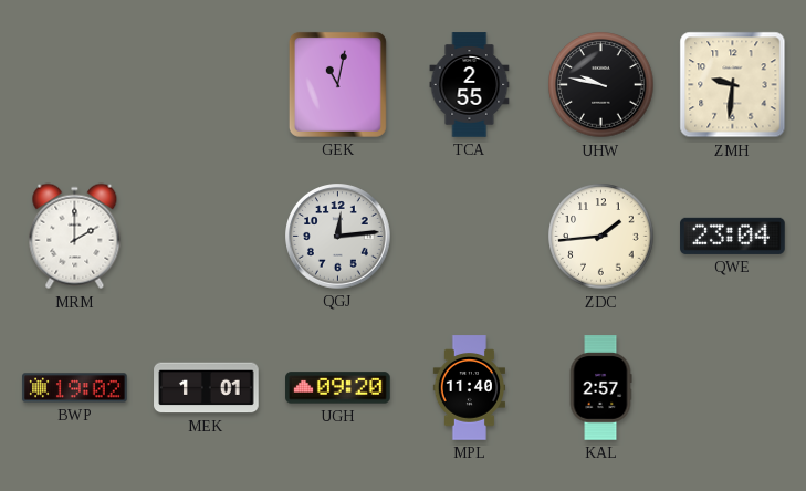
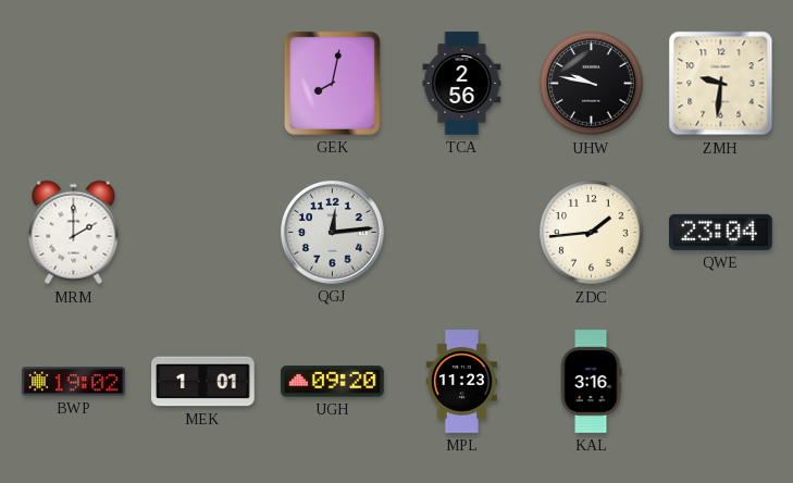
GEK: 11:02 -> 8:02 (332, 83)
TCA: 2:55 -> 2:56 (462, 84)
MPL: 11:40 -> 11:23 (462, 382)
KAL: 2:57 -> 3:16 (591, 382)
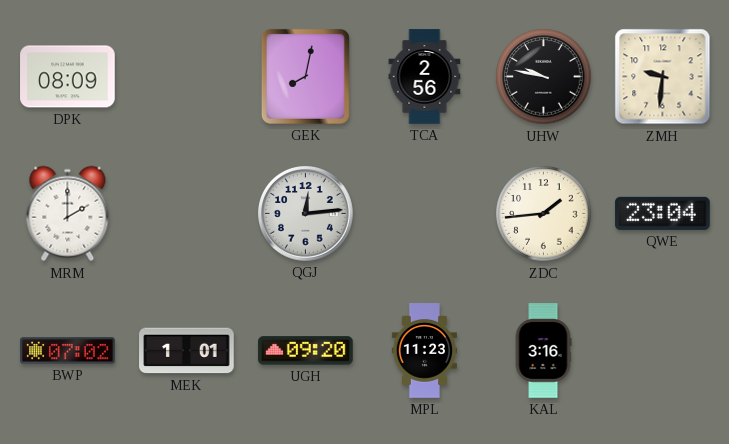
DPK: none -> 08:09 (68, 77)
BWP: 19:02 -> 07:02 (68, 351)
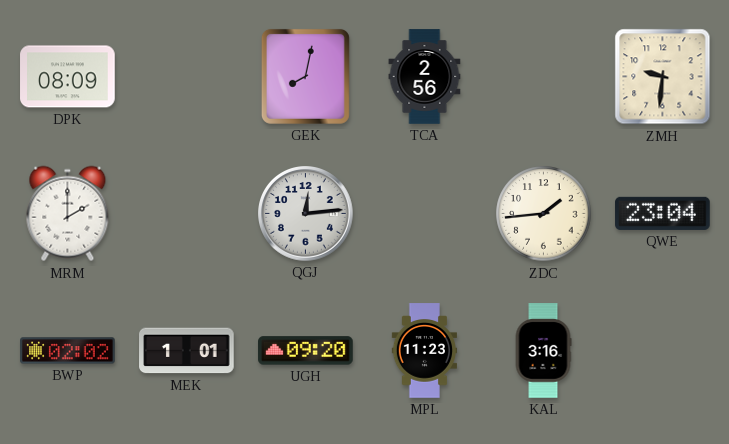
UHW: 9:47 -> none (544, 77)
BWP: 07:02 -> 02:02 (68, 351)
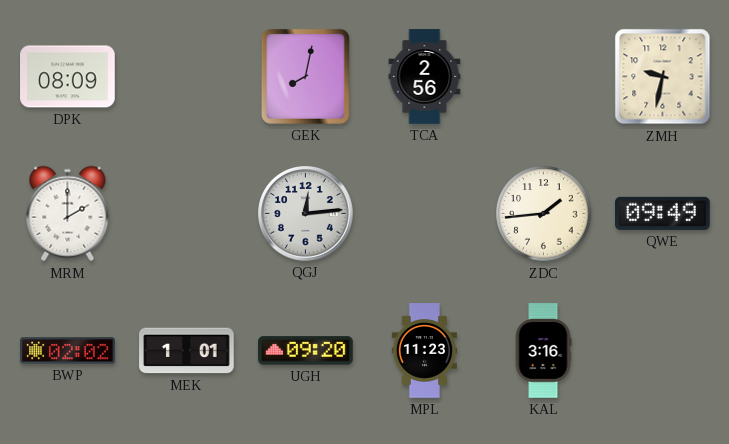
ZMH: 9:31 -> 9:32 (663, 77)
QWE: 23:04 -> 09:49 (663, 213)
